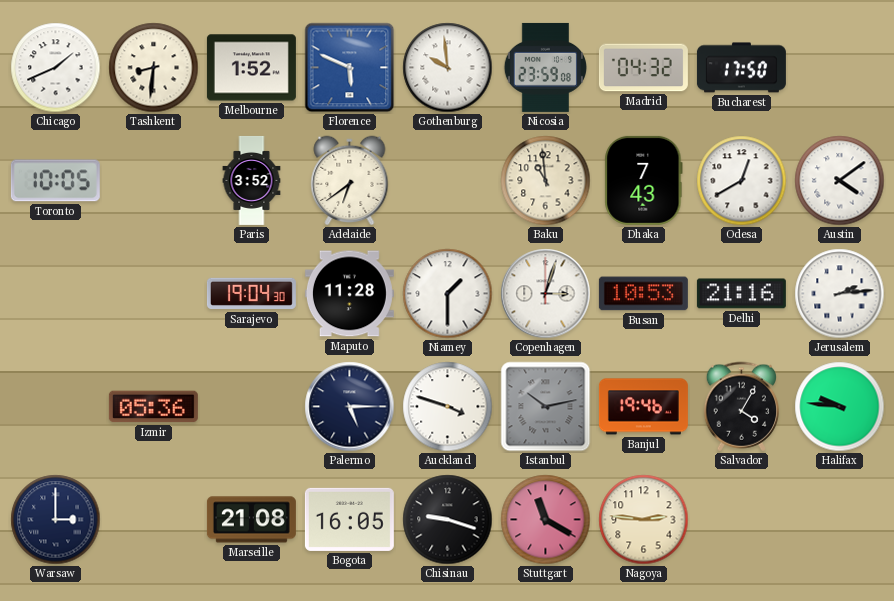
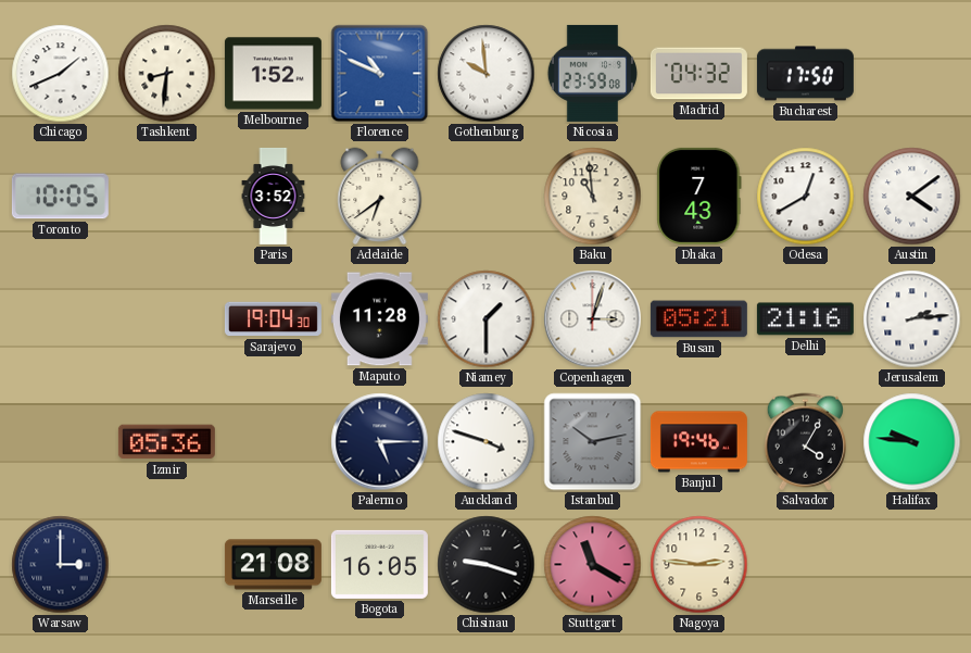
Florence: 5:49 -> 10:49 (380, 74)
Busan: 10:53 -> 05:21 (698, 319)
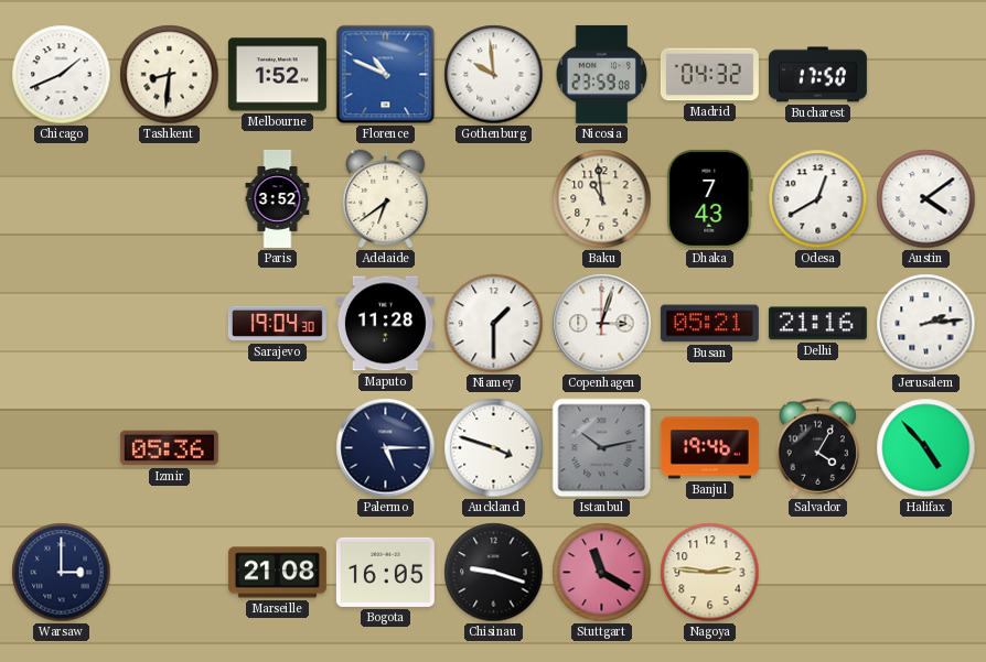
Toronto: 10:05 -> none (60, 197)
Halifax: 9:46 -> 4:53 (926, 448)
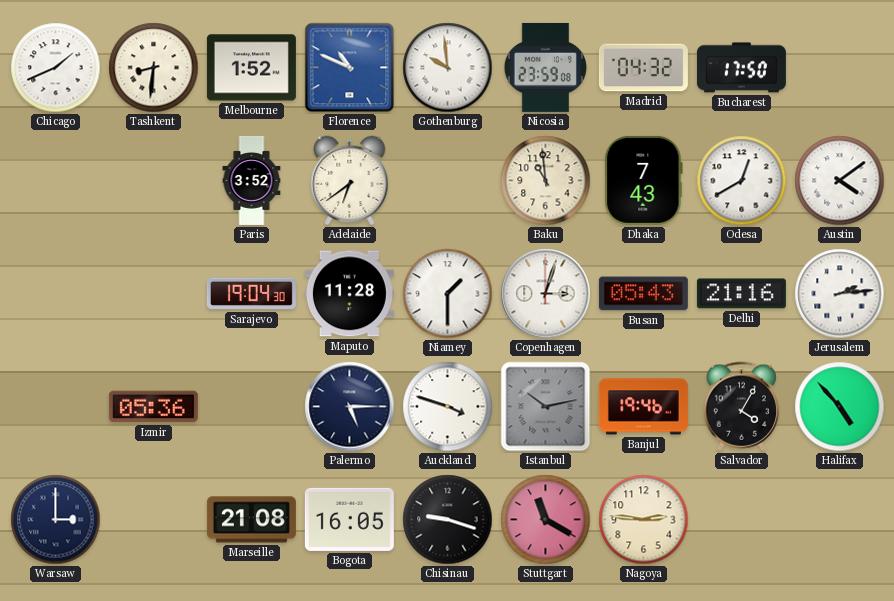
Busan: 05:21 -> 05:43 (643, 294)
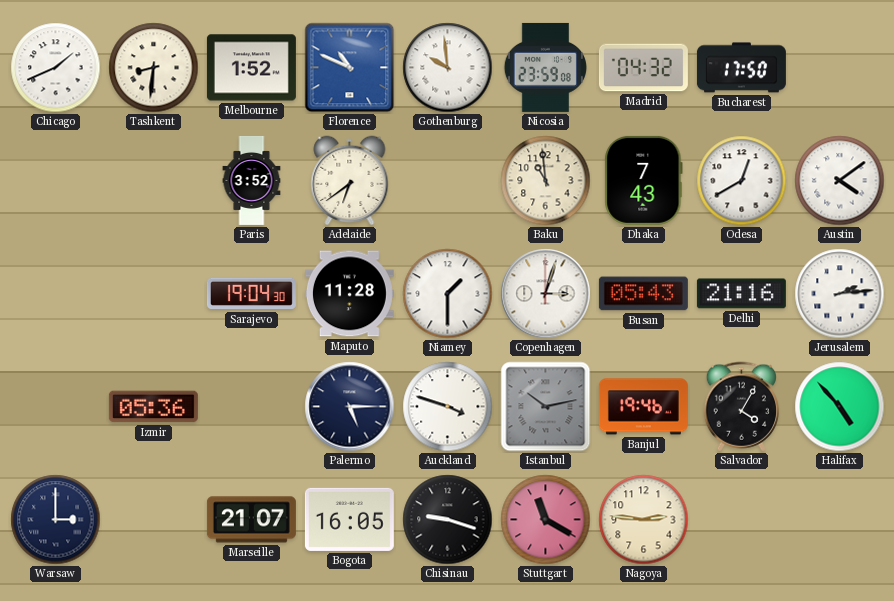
Marseille: 21:08 -> 21:07 (251, 520)
